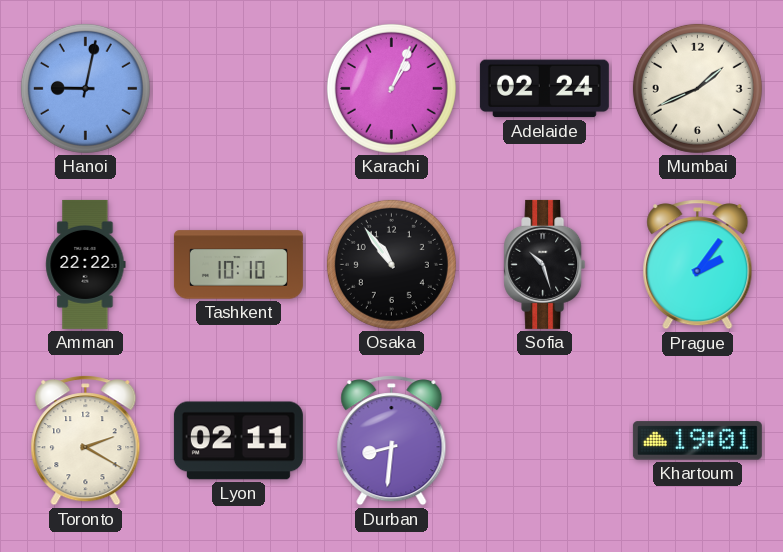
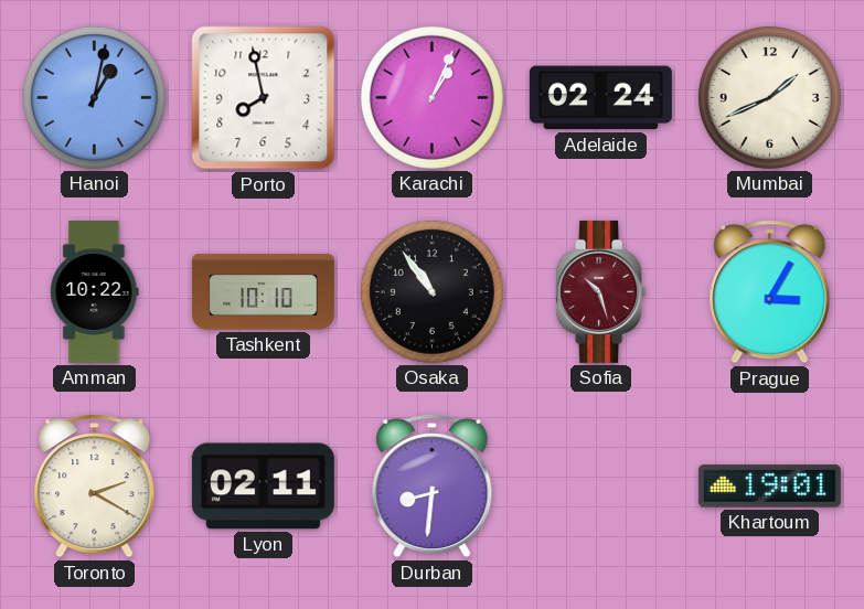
Hanoi: 9:02 -> 1:02 (94, 97)
Porto: none -> 7:58 (264, 98)
Amman: 22:22 -> 10:22 (95, 291)
Sofia dial: black -> burgundy (601, 291)
Prague: 2:06 -> 3:05 (770, 292)
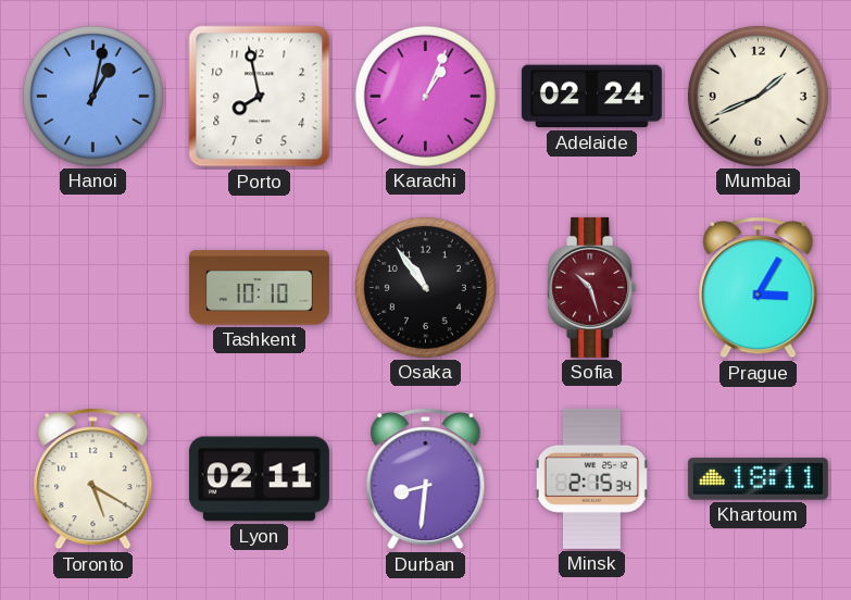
Amman: 10:22 -> none (95, 291)
Toronto: 2:20 -> 5:20 (93, 479)
Minsk: none -> 2:15 (591, 478)
Khartoum: 19:01 -> 18:11 (758, 479)
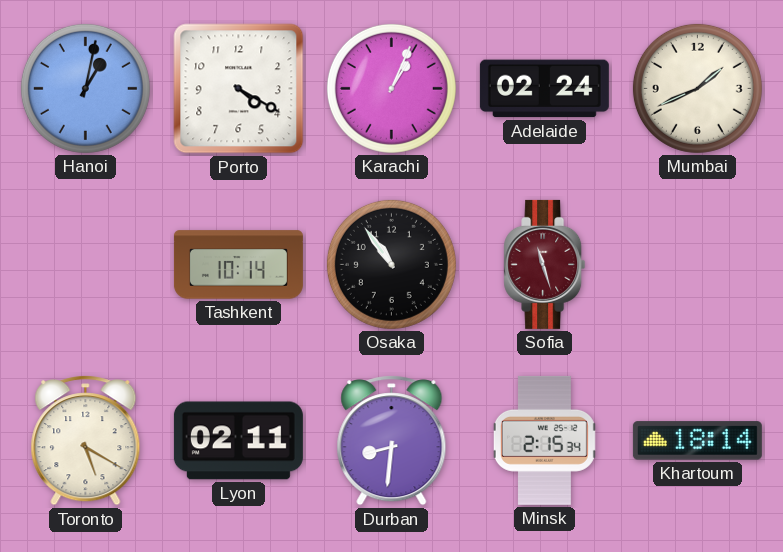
Porto: 7:58 -> 4:20 (239, 89)
Tashkent: 10:10 -> 10:14 (238, 265)
Sofia: 10:27 -> 11:27 (545, 264)
Prague: 3:05 -> none (759, 288)
Khartoum: 18:11 -> 18:14 (697, 441)
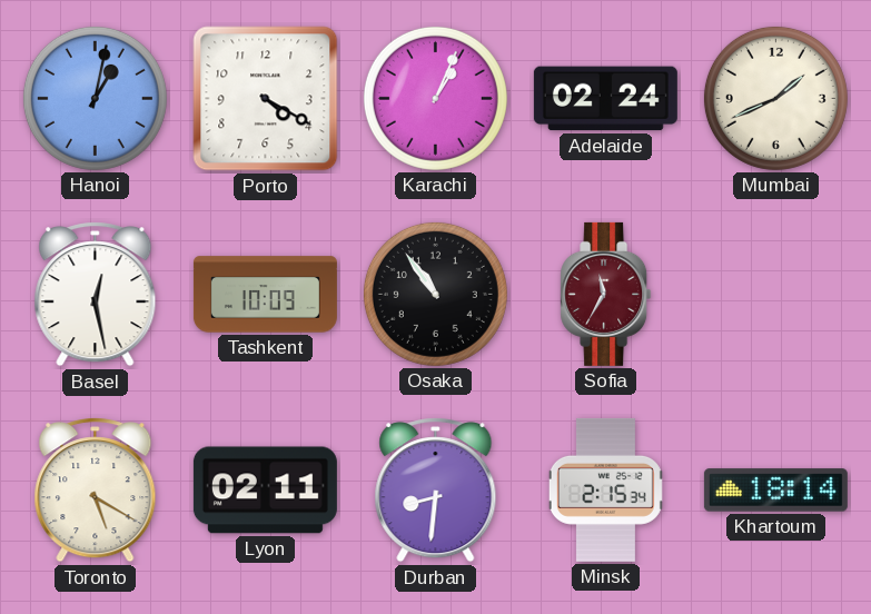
Basel: none -> 12:28 (96, 295)
Tashkent: 10:14 -> 10:09 (265, 295)
Sofia: 11:27 -> 11:35 (606, 294)
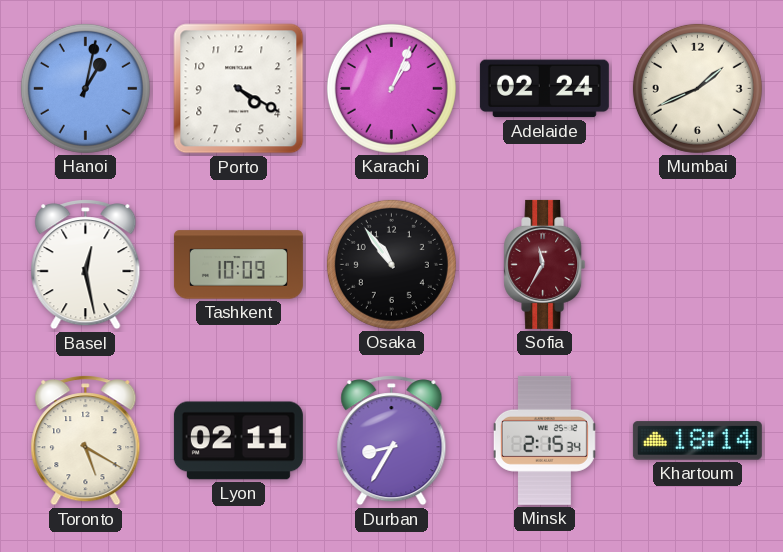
Durban: 8:31 -> 8:35 (392, 441)
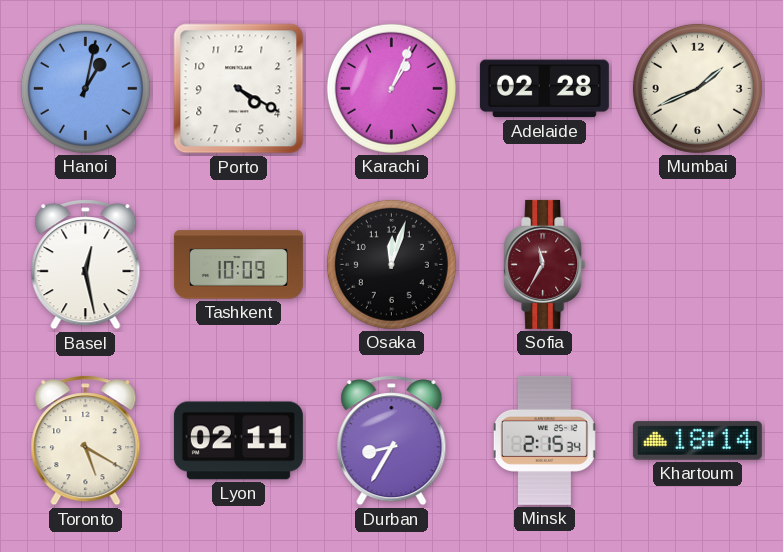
Adelaide: 02:24 -> 02:28 (544, 89)
Osaka: 10:54 -> 12:03 (391, 264)
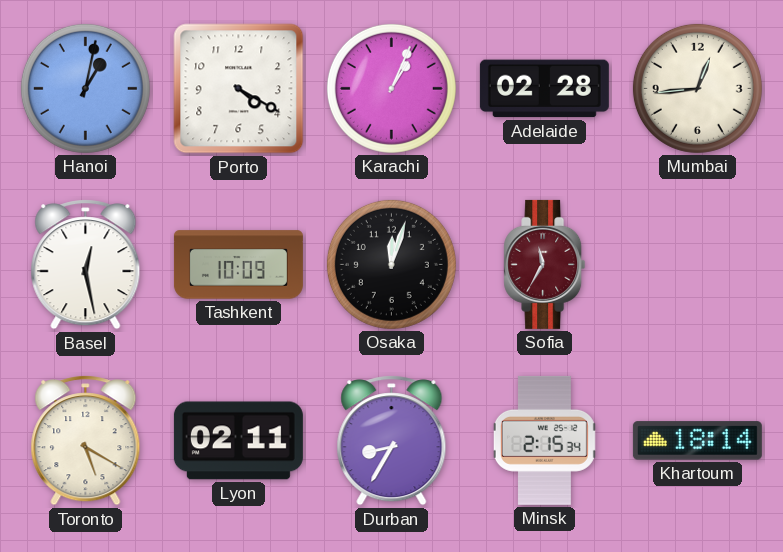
Mumbai: 1:41 -> 12:44 (697, 88)
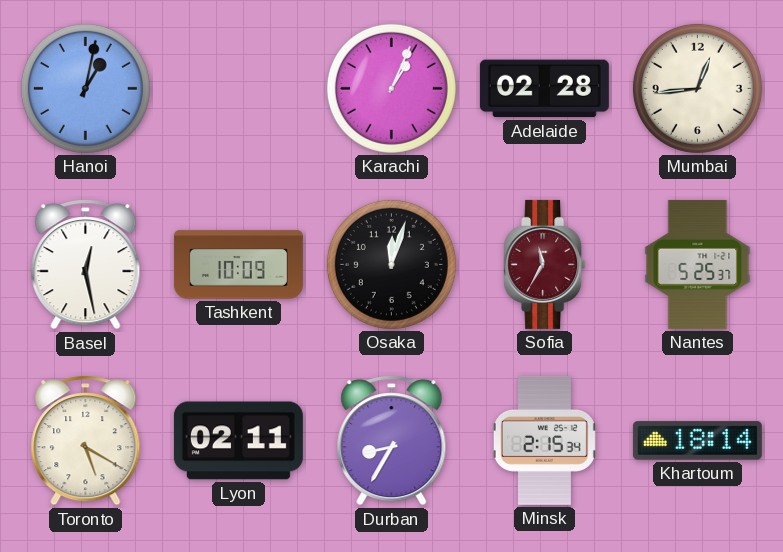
Porto: 4:20 -> none (239, 89)
Nantes: none -> 5:25 (698, 264)
